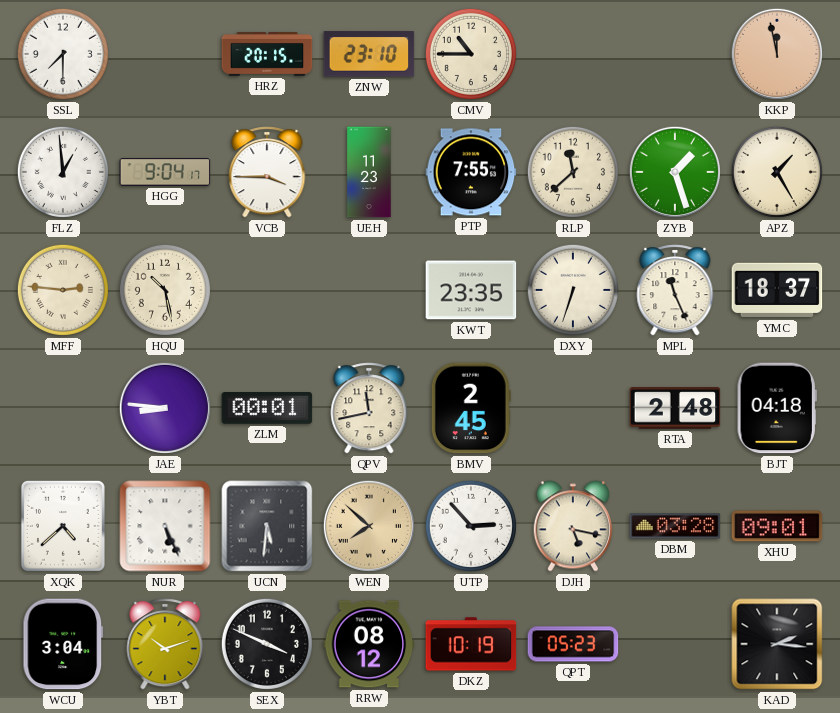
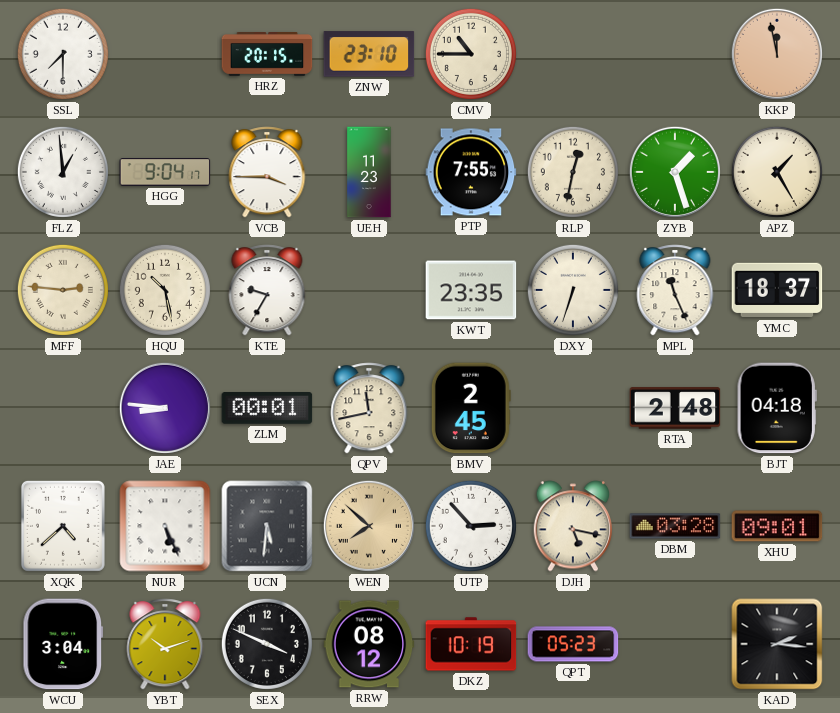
RLP: 11:38 -> 12:32 (573, 172)
KTE: none -> 9:35 (267, 290)
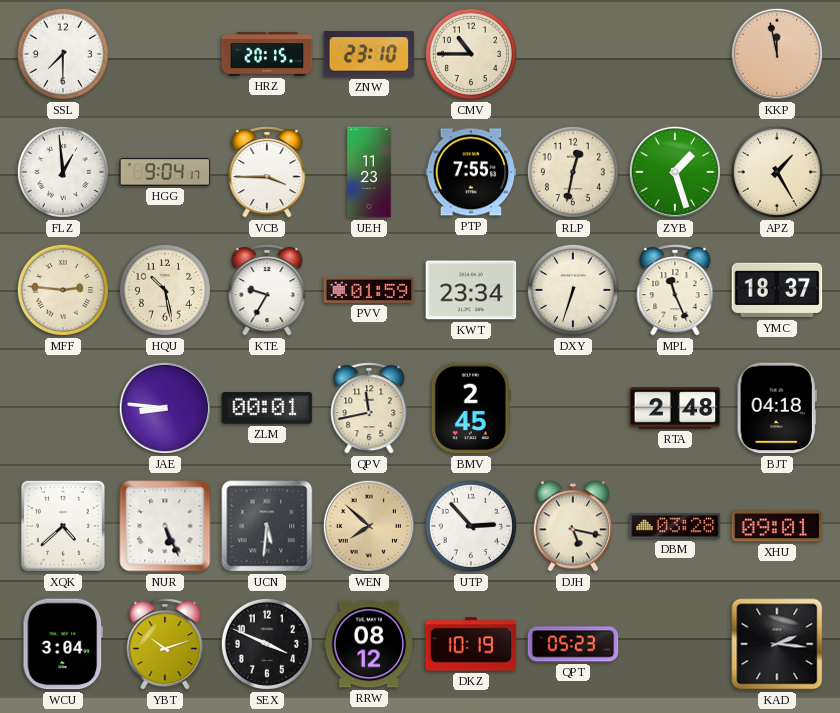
PVV: none -> 01:59 (369, 290)
KWT: 23:35 -> 23:34 (471, 290)
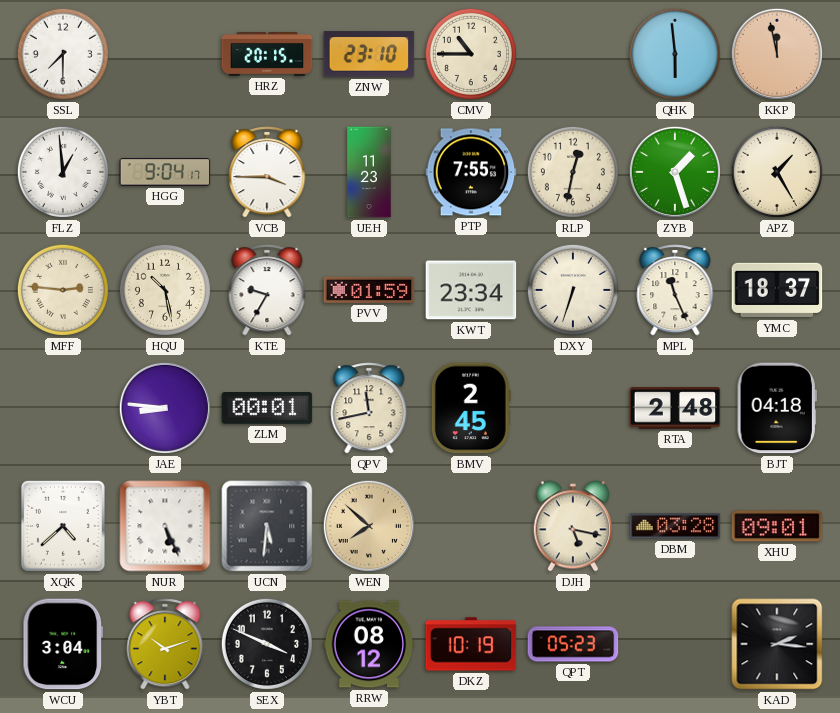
QHK: none -> 5:59 (675, 54)
UTP: 2:53 -> none (471, 526)
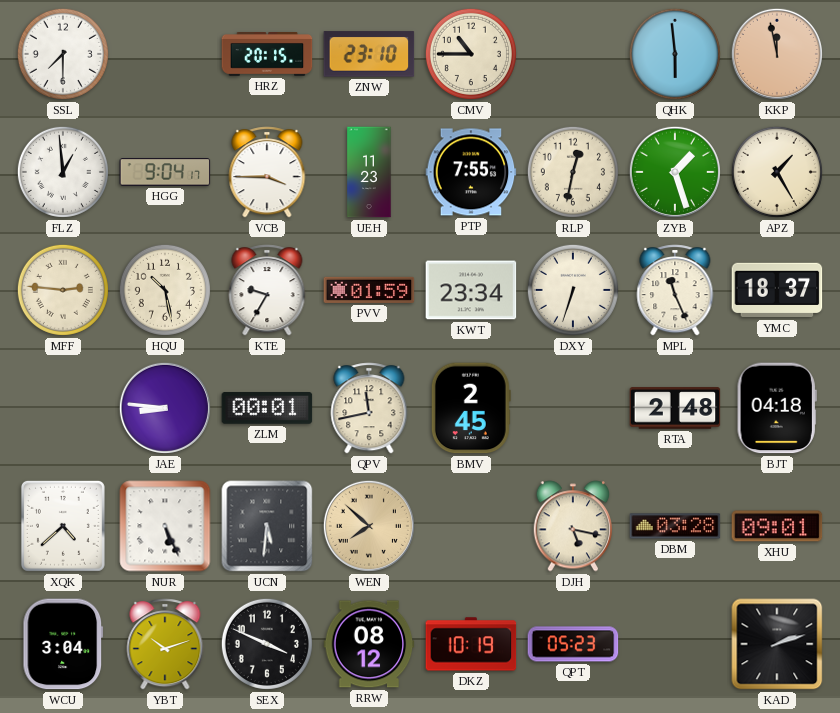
KAD: 2:16 -> 2:12 (777, 644)
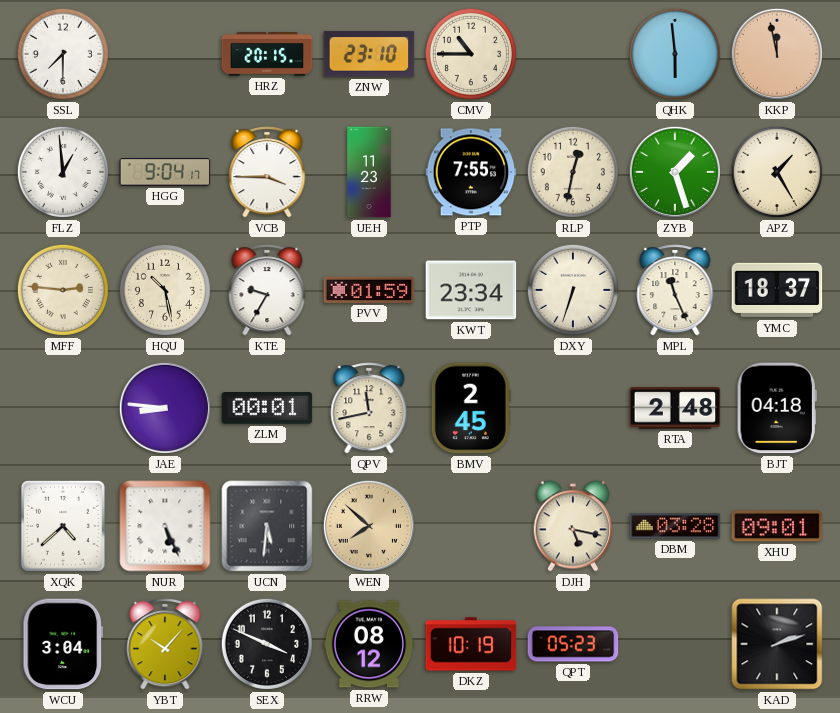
YBT: 10:12 -> 10:07 (165, 644)
